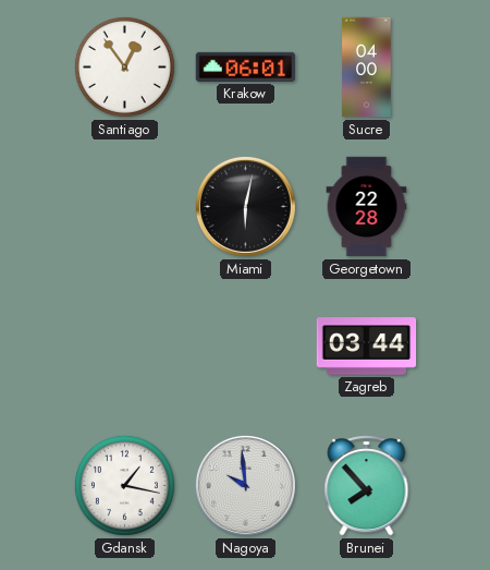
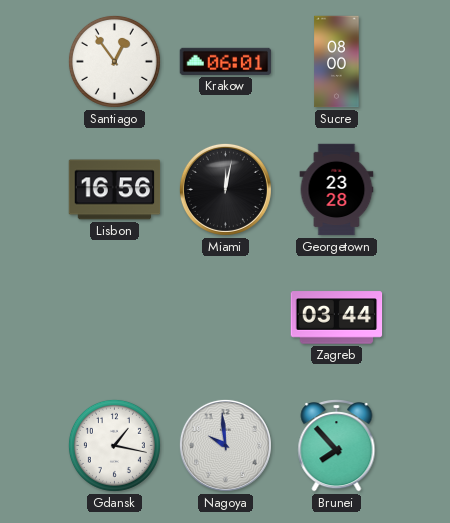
Sucre: 04:00 -> 08:00 (337, 62)
Lisbon: none -> 16:56 (115, 190)
Miami: 6:02 -> 12:02 (225, 189)
Georgetown: 22:28 -> 23:28 (337, 190)
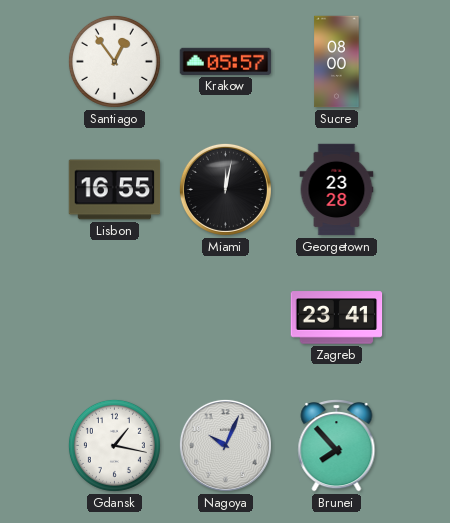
Krakow: 06:01 -> 05:57 (226, 61)
Lisbon: 16:56 -> 16:55 (115, 190)
Zagreb: 03:44 -> 23:41 (337, 318)
Nagoya: 9:59 -> 10:04 (225, 445)
